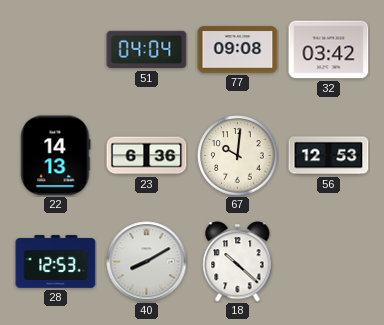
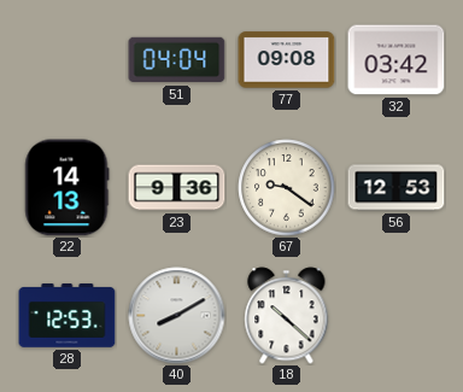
23: 6:36 -> 9:36 (177, 188)
67: 10:01 -> 9:21 (287, 188)
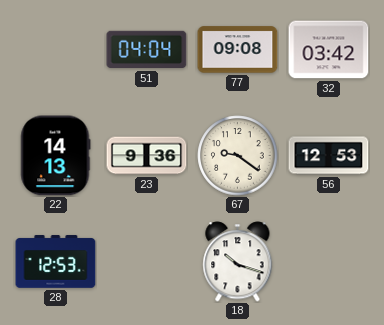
40: 8:10 -> none (177, 316)
18: 10:22 -> 10:18 (238, 262)
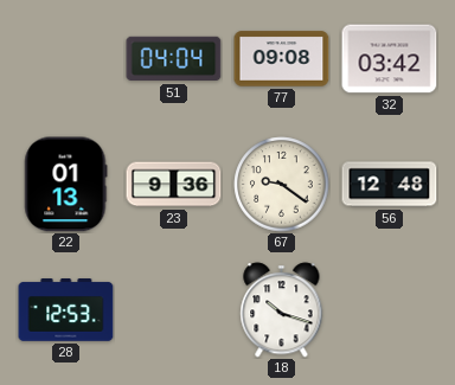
22: 14:13 -> 01:13 (66, 185)
56: 12:53 -> 12:48 (390, 185)
